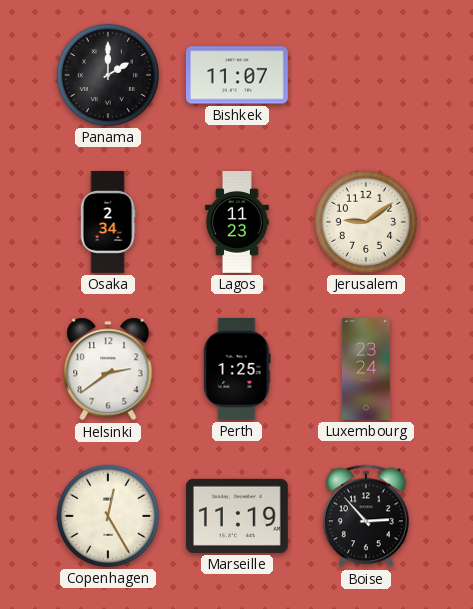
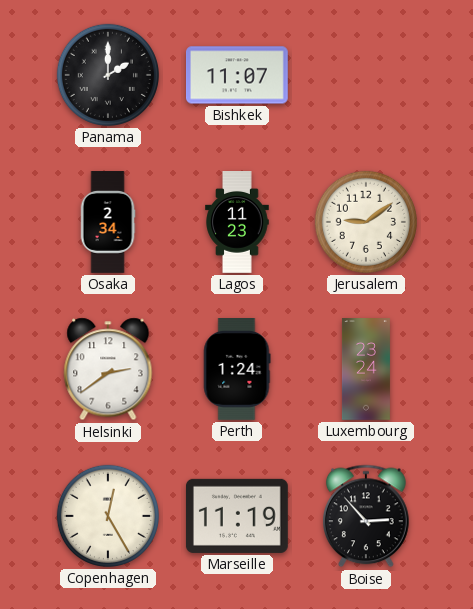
Perth: 1:25 -> 1:24 (237, 370)
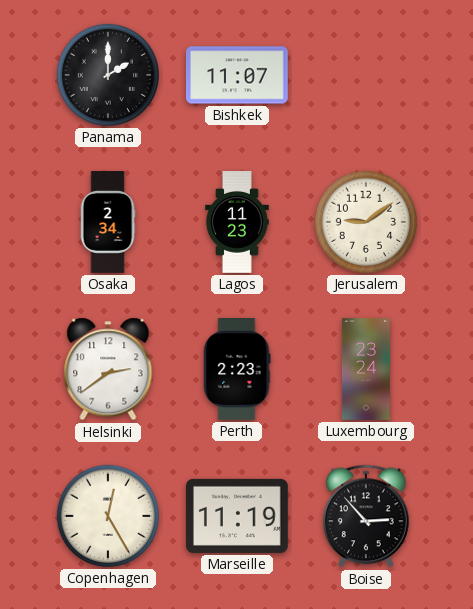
Perth: 1:24 -> 2:23 (237, 370)
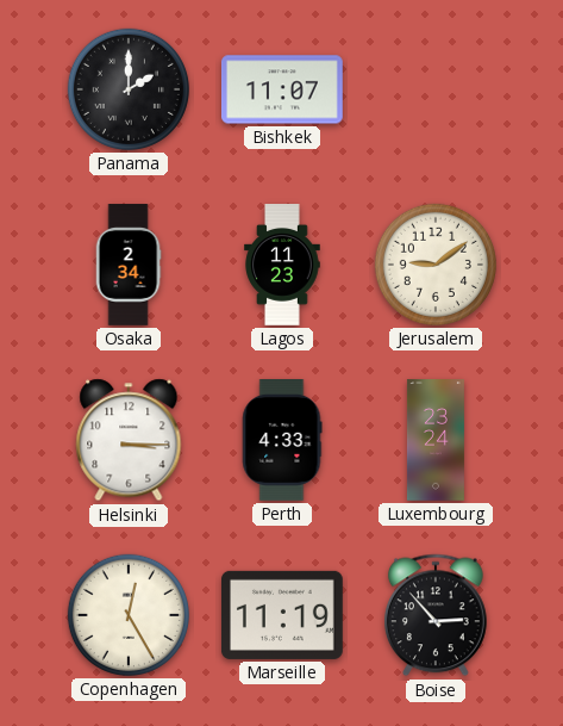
Helsinki: 2:39 -> 3:15 (129, 440)
Perth: 2:23 -> 4:33 (282, 441)
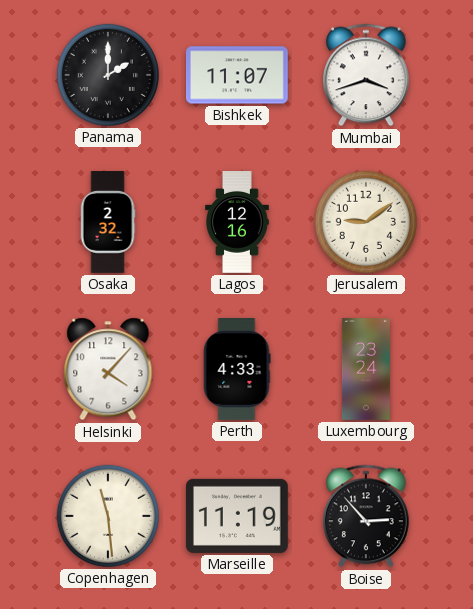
Mumbai: none -> 3:42 (367, 75)
Osaka: 2:34 -> 2:32 (108, 222)
Lagos: 11:23 -> 12:16 (237, 222)
Helsinki: 3:15 -> 4:07 (108, 369)
Copenhagen: 12:25 -> 11:29 (108, 516)
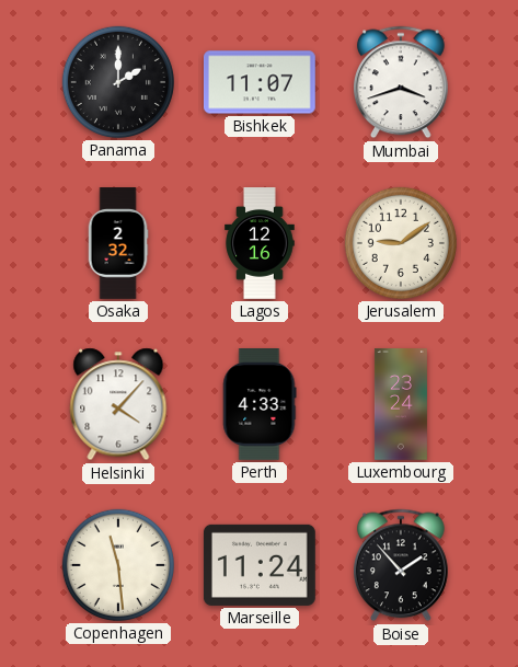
Marseille: 11:19 -> 11:24 (260, 565)
Boise: 2:53 -> 1:53 (402, 565)
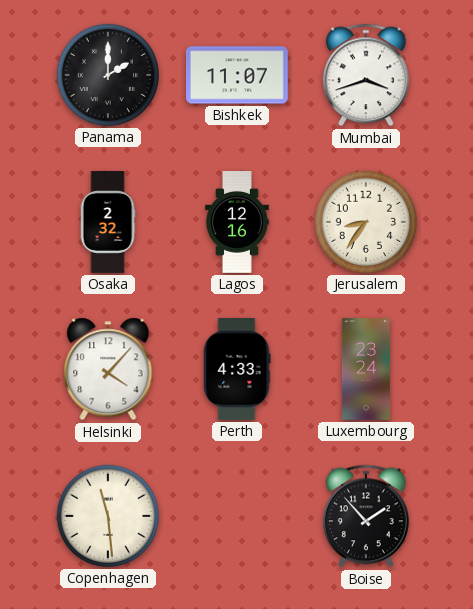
Jerusalem: 9:09 -> 8:36 (366, 222)
Marseille: 11:24 -> none (260, 565)
